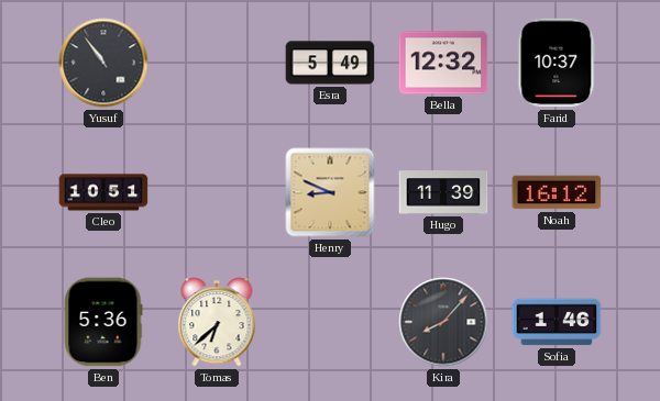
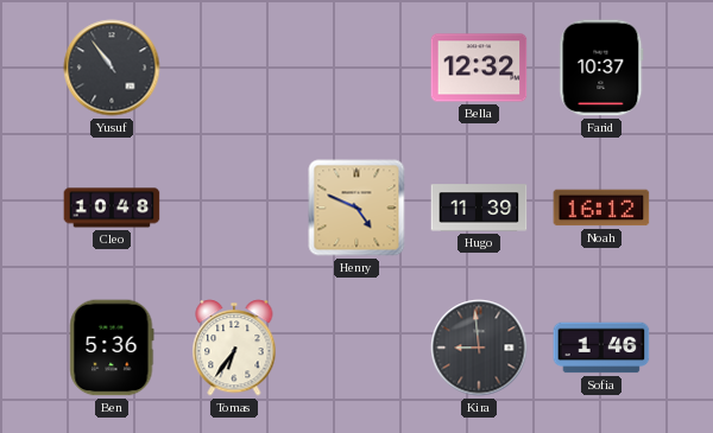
Esra: 5:49 -> none (330, 63)
Cleo: 10:51 -> 10:48 (112, 208)
Henry: 8:49 -> 4:49 (356, 208)
Tomas: 6:38 -> 6:36 (234, 348)
Kira: 8:07 -> 8:59 (479, 348)
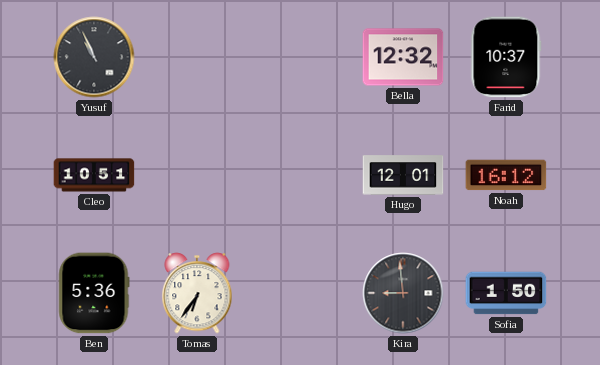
Yusuf: 10:54 -> 10:56 (94, 57)
Cleo: 10:48 -> 10:51 (94, 175)
Henry: 4:49 -> none (356, 208)
Hugo: 11:39 -> 12:01 (403, 175)
Sofia: 1:46 -> 1:50 (506, 293)
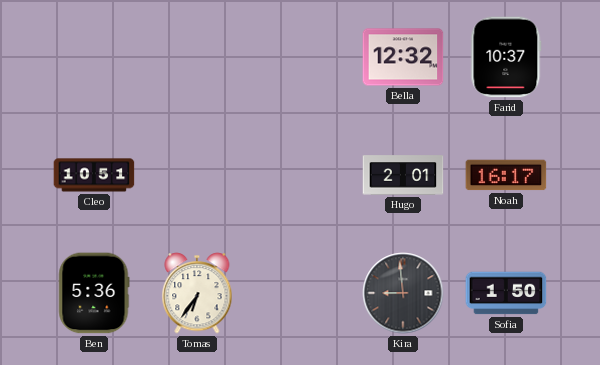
Yusuf: 10:56 -> none (94, 57)
Hugo: 12:01 -> 2:01 (403, 175)
Noah: 16:12 -> 16:17 (506, 175)
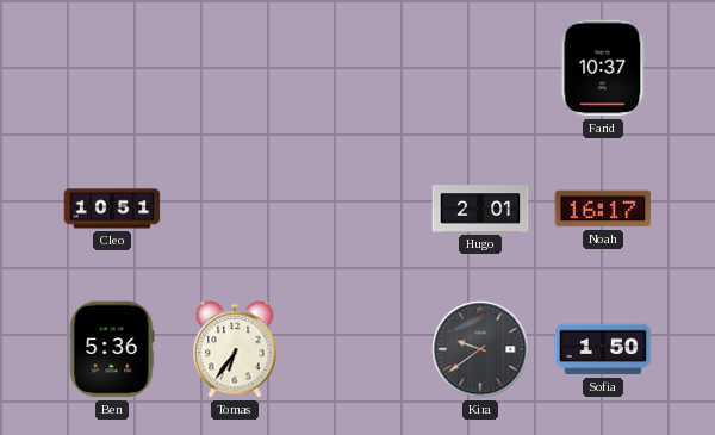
Bella: 12:32 -> none (403, 57)
Kira: 8:59 -> 9:39 (480, 349)
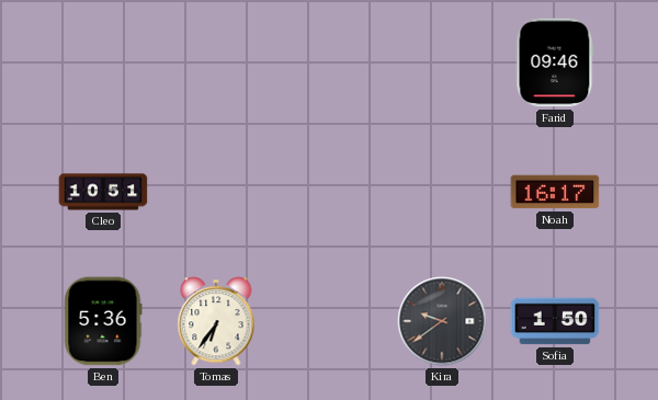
Farid: 10:37 -> 09:46 (555, 62)
Hugo: 2:01 -> none (480, 209)
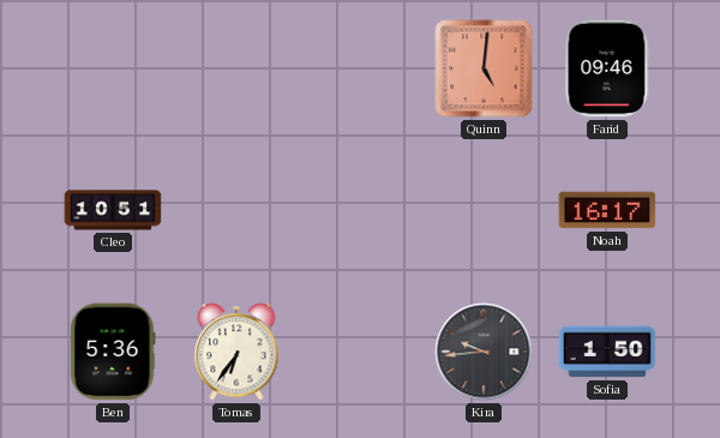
Quinn: none -> 5:01 (484, 68)
Kira: 9:39 -> 9:44 (484, 352)
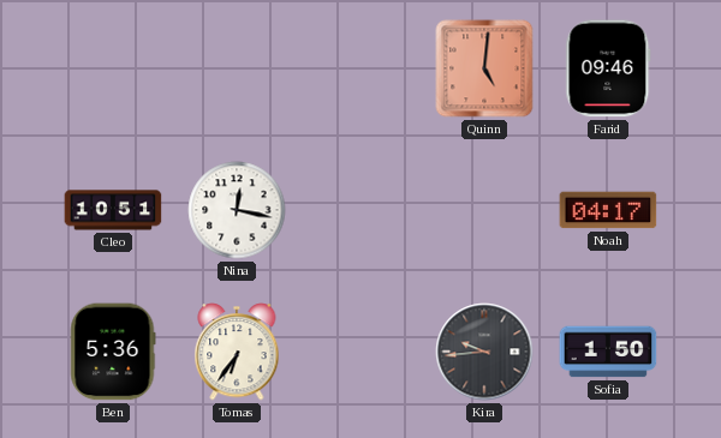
Nina: none -> 12:17 (237, 210)
Noah: 16:17 -> 04:17 (608, 210)
